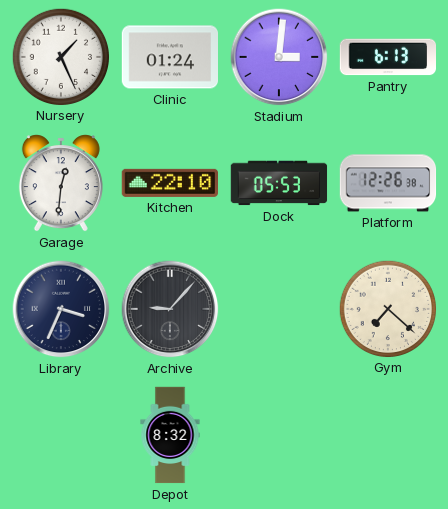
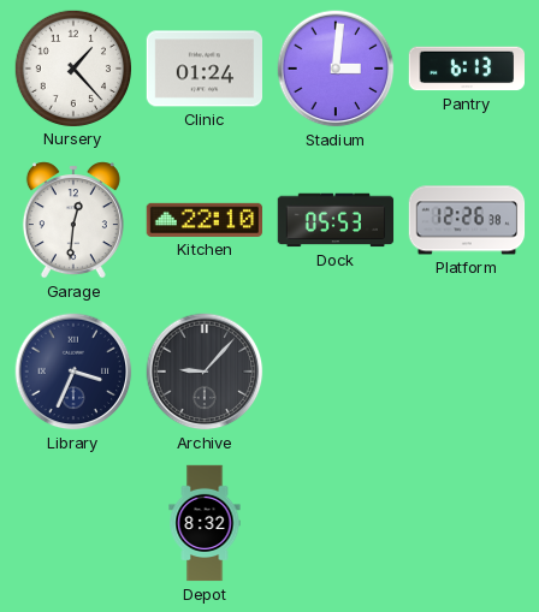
Nursery: 1:26 -> 1:23 (72, 67)
Gym: 7:22 -> none (387, 308)
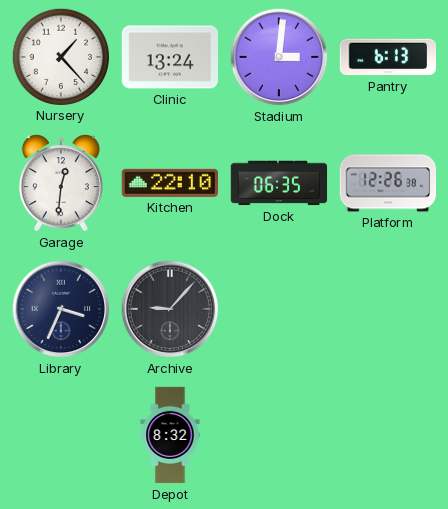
Clinic: 01:24 -> 13:24 (169, 57)
Dock: 05:53 -> 06:35 (279, 183)
